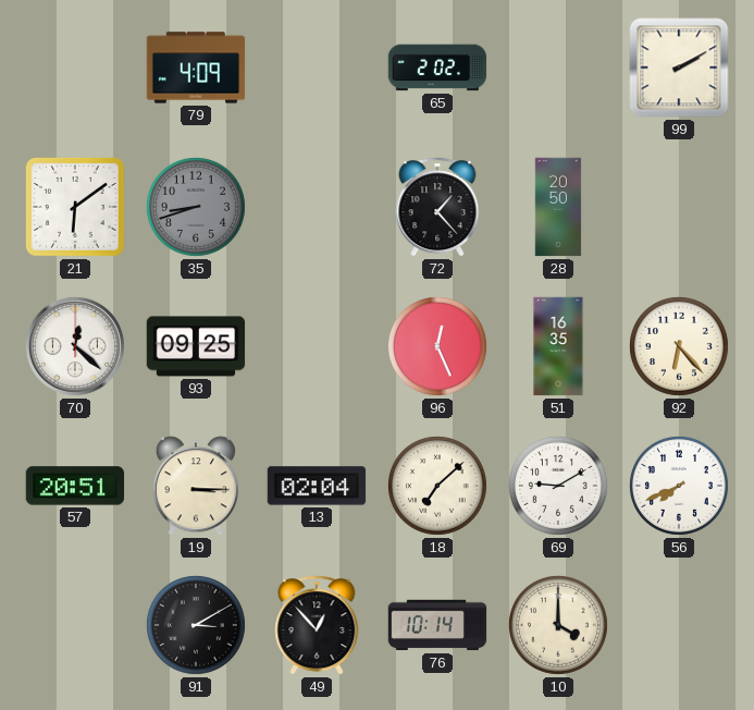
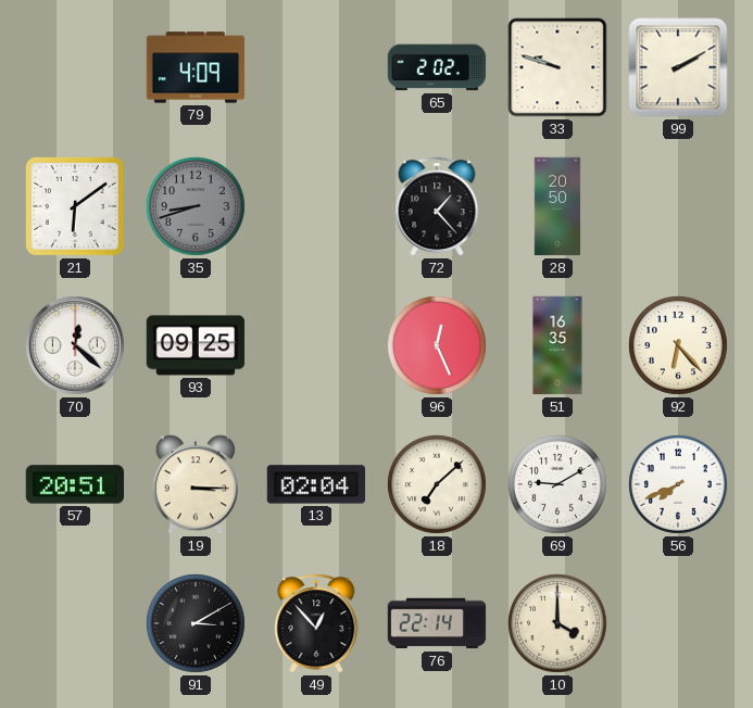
33: none -> 9:48 (557, 67)
76: 10:14 -> 22:14 (437, 623)
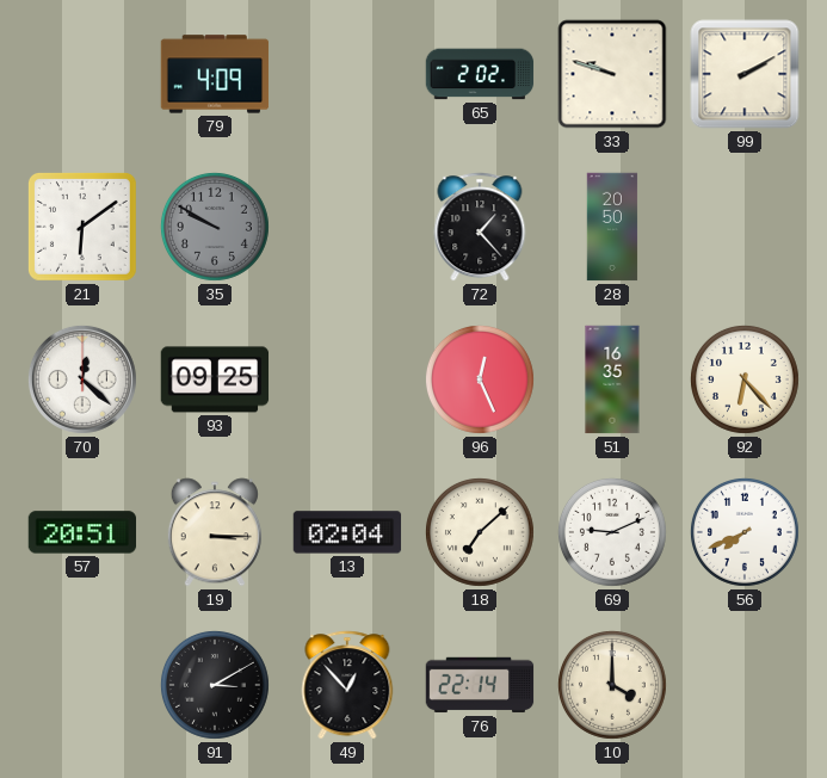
35: 8:42 -> 9:50 (215, 227)
69: 9:10 -> 9:11 (612, 532)
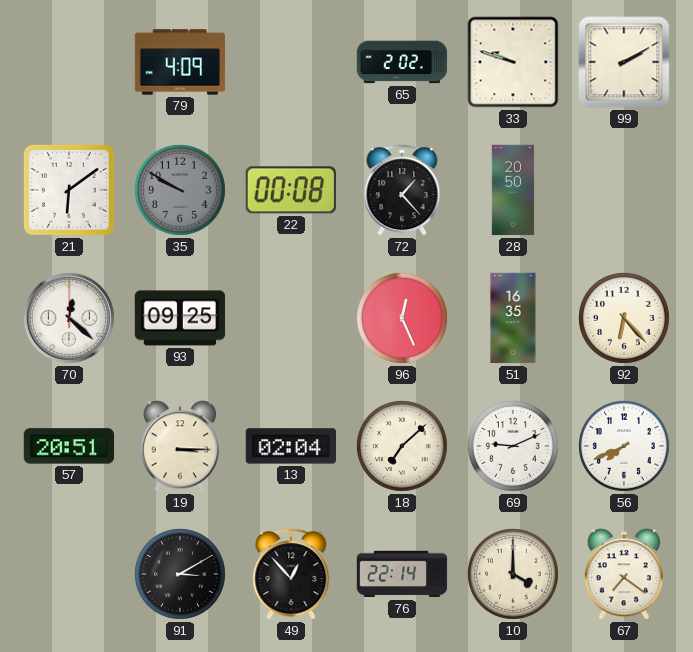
22: none -> 00:08 (291, 190)
67: none -> 7:21 (624, 574)
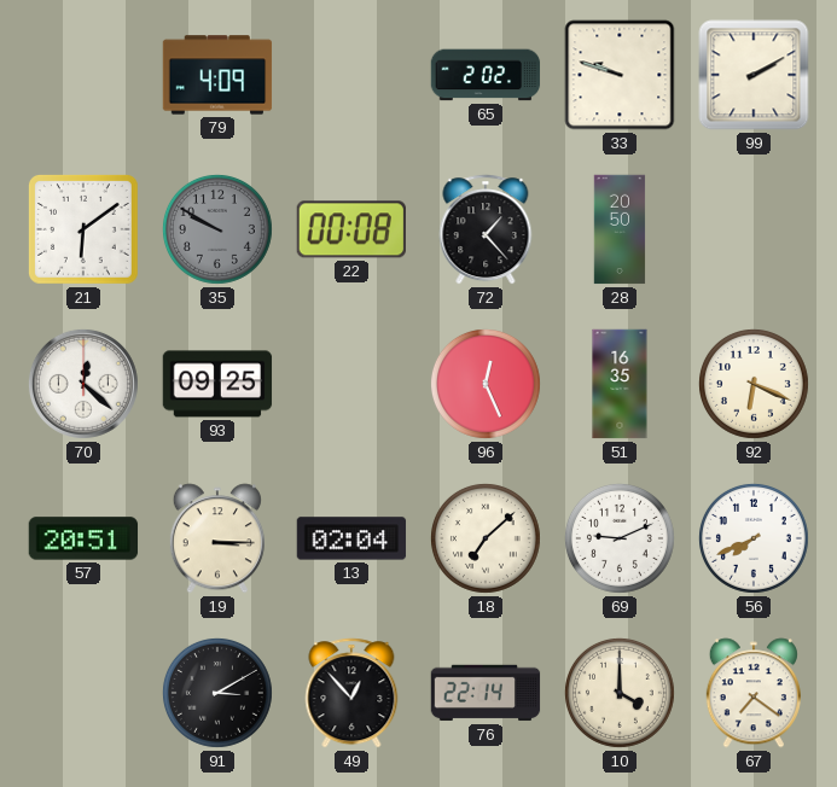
92: 6:23 -> 6:19 (754, 384)
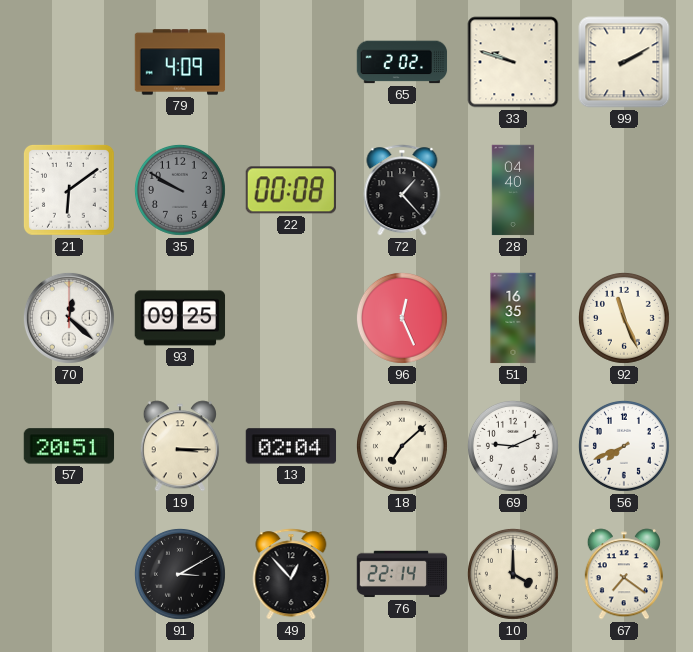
28: 20:50 -> 04:40 (513, 190)
92: 6:19 -> 11:26 (624, 318)
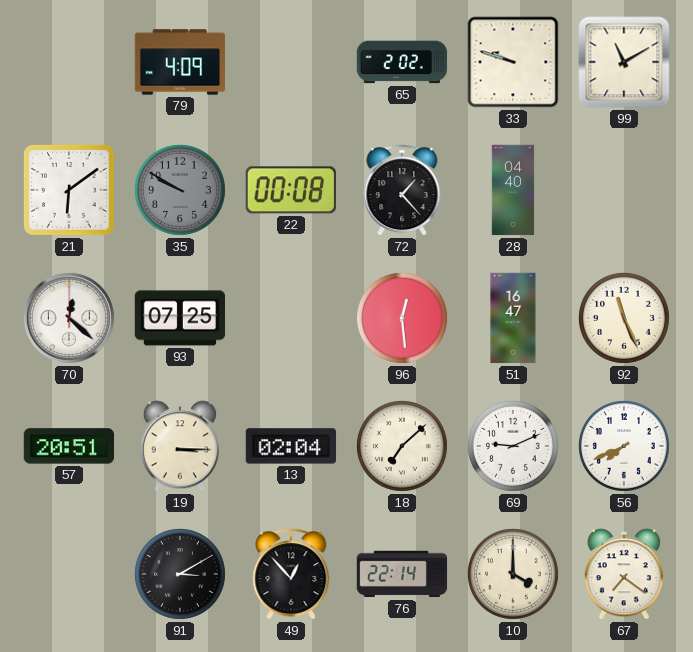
99: 2:10 -> 11:10 (624, 62)
93: 09:25 -> 07:25 (180, 318)
96: 12:26 -> 12:29 (402, 318)
51: 16:35 -> 16:47 (513, 318)
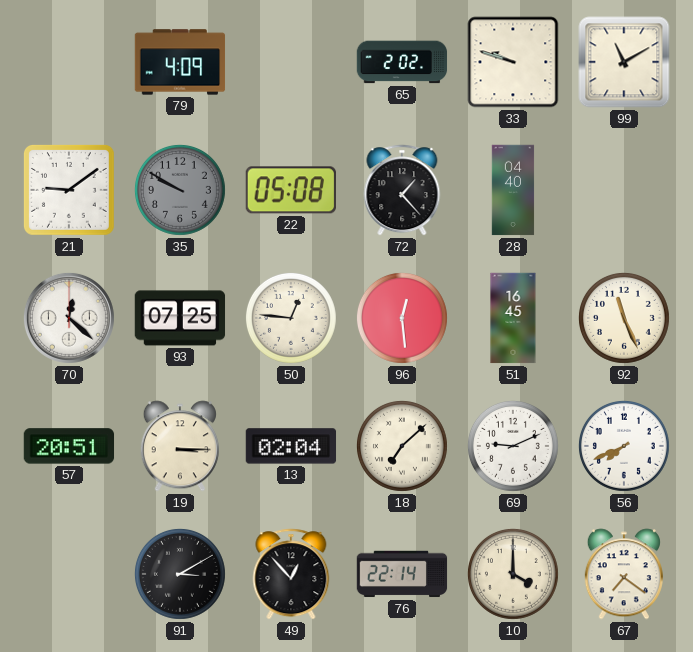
21: 6:09 -> 9:09 (69, 190)
22: 00:08 -> 05:08 (291, 190)
50: none -> 12:46 (291, 318)
51: 16:47 -> 16:45 (513, 318)
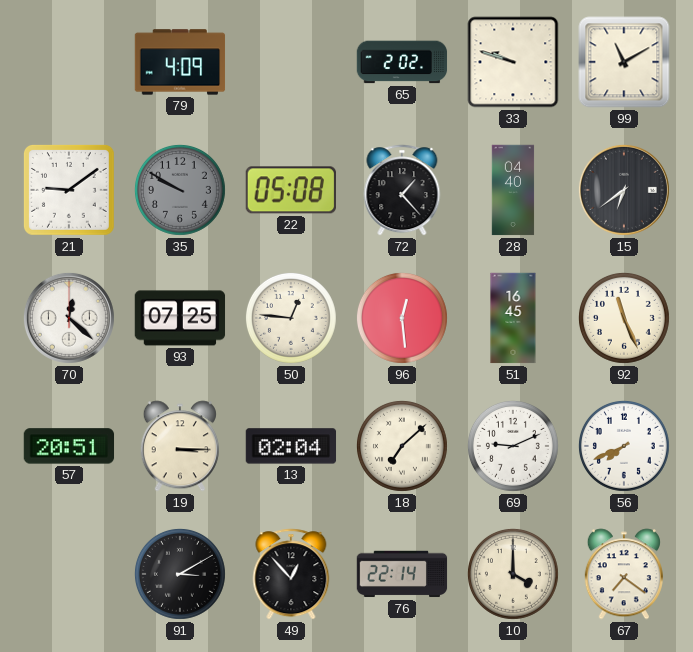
15: none -> 6:39 (624, 190)
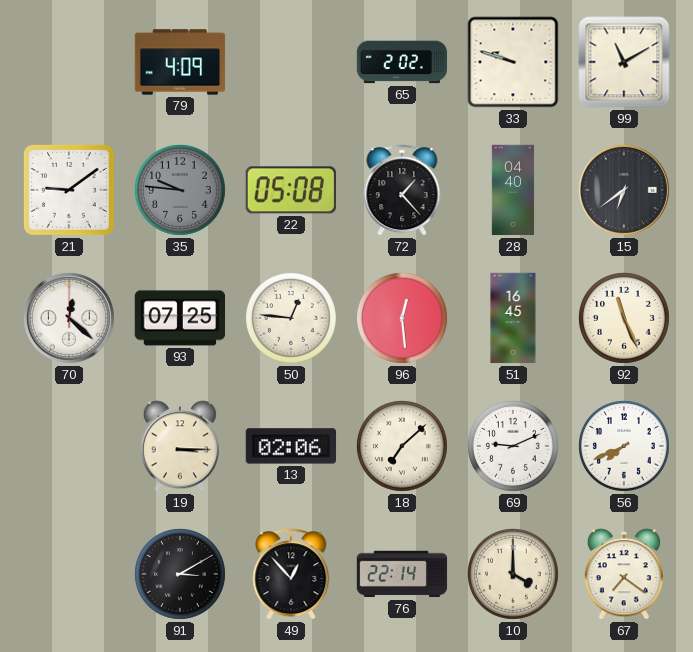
35: 9:50 -> 9:46 (180, 190)
57: 20:51 -> none (69, 446)
13: 02:04 -> 02:06 (291, 446)
